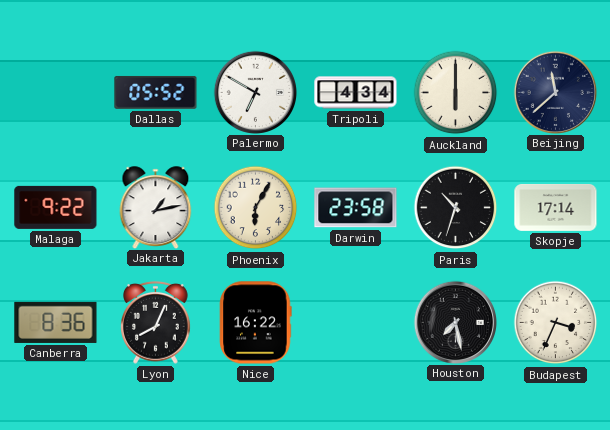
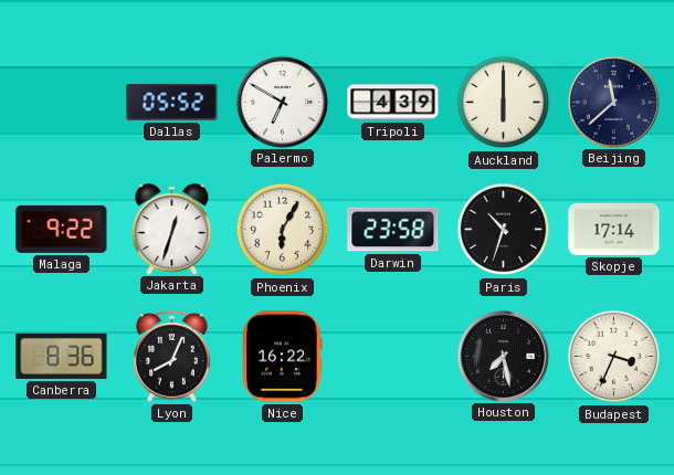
Tripoli: 4:34 -> 4:39 (393, 103)
Jakarta: 1:13 -> 12:33 (172, 229)
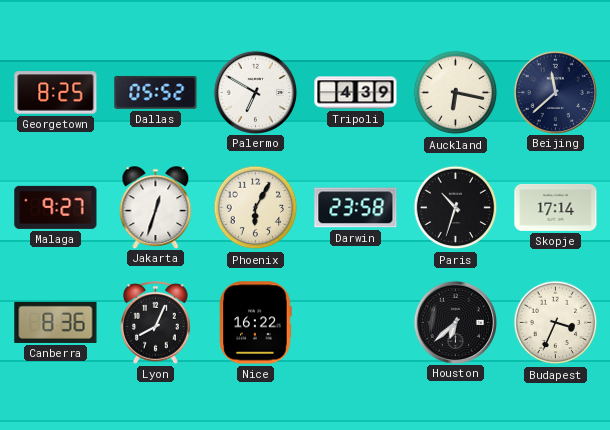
Georgetown: none -> 8:25 (56, 93)
Auckland: 6:00 -> 6:17 (456, 93)
Malaga: 9:22 -> 9:27 (56, 207)
Houston: 7:28 -> 6:38 (455, 322)
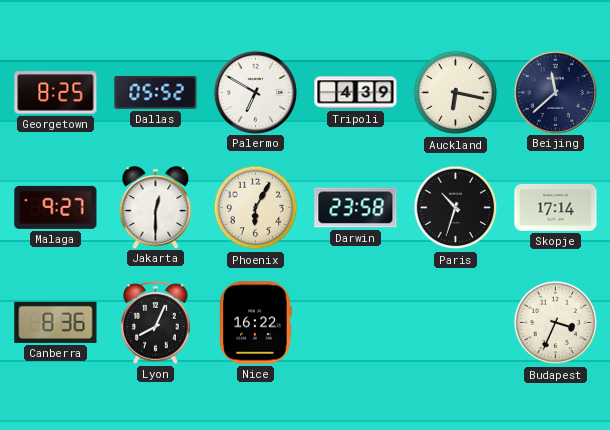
Jakarta: 12:33 -> 12:30 (156, 207)
Houston: 6:38 -> none (455, 322)
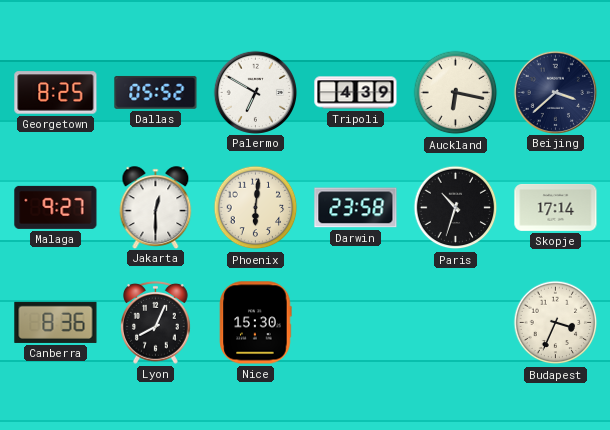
Beijing: 11:38 -> 3:38 (555, 92)
Phoenix: 6:05 -> 6:01 (256, 208)
Nice: 16:22 -> 15:30 (256, 323)
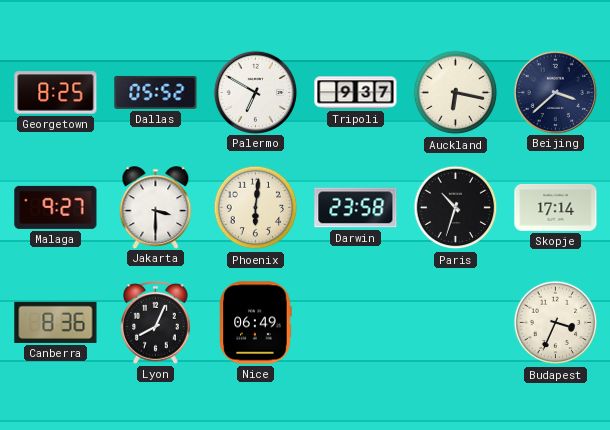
Tripoli: 4:39 -> 9:37 (356, 93)
Jakarta: 12:30 -> 3:30 (156, 207)
Nice: 15:30 -> 06:49 (256, 323)
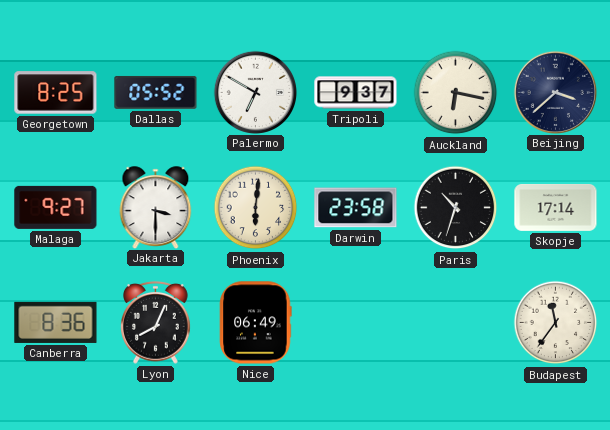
Budapest: 3:34 -> 11:36 (556, 323)
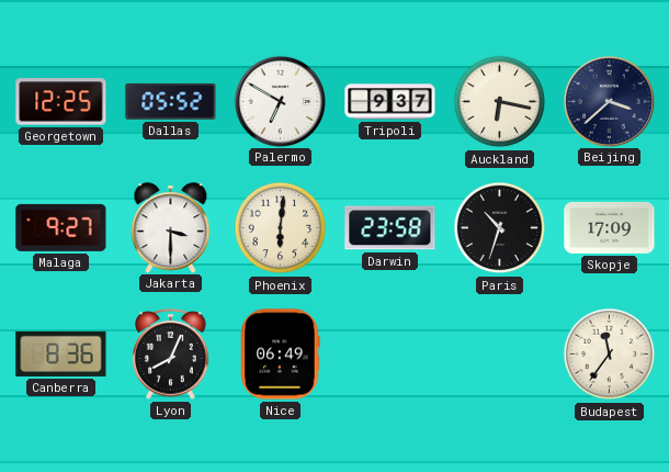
Georgetown: 8:25 -> 12:25 (61, 102)
Skopje: 17:14 -> 17:09 (610, 227)
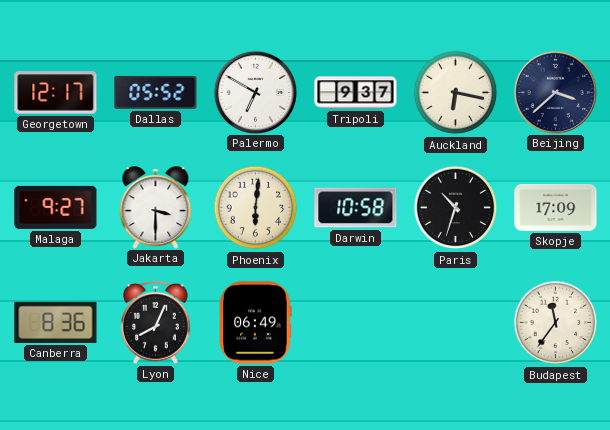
Georgetown: 12:25 -> 12:17 (56, 93)
Darwin: 23:58 -> 10:58 (356, 208)
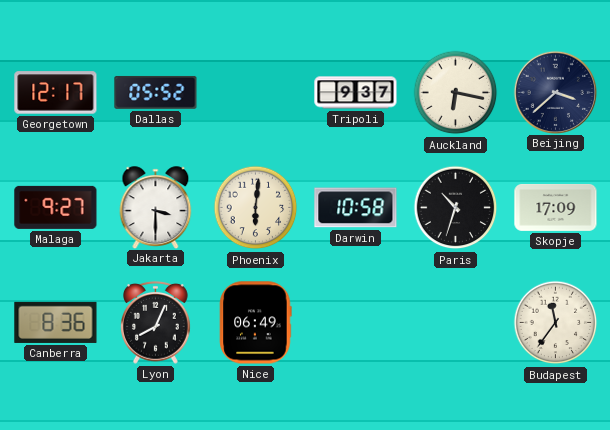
Palermo: 6:50 -> none (255, 92)
